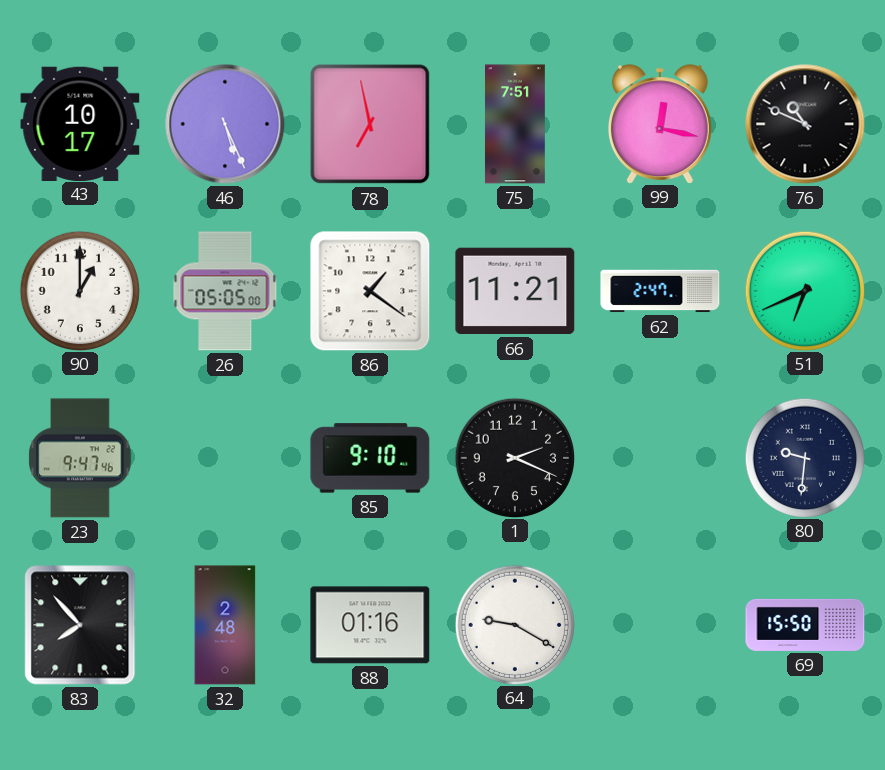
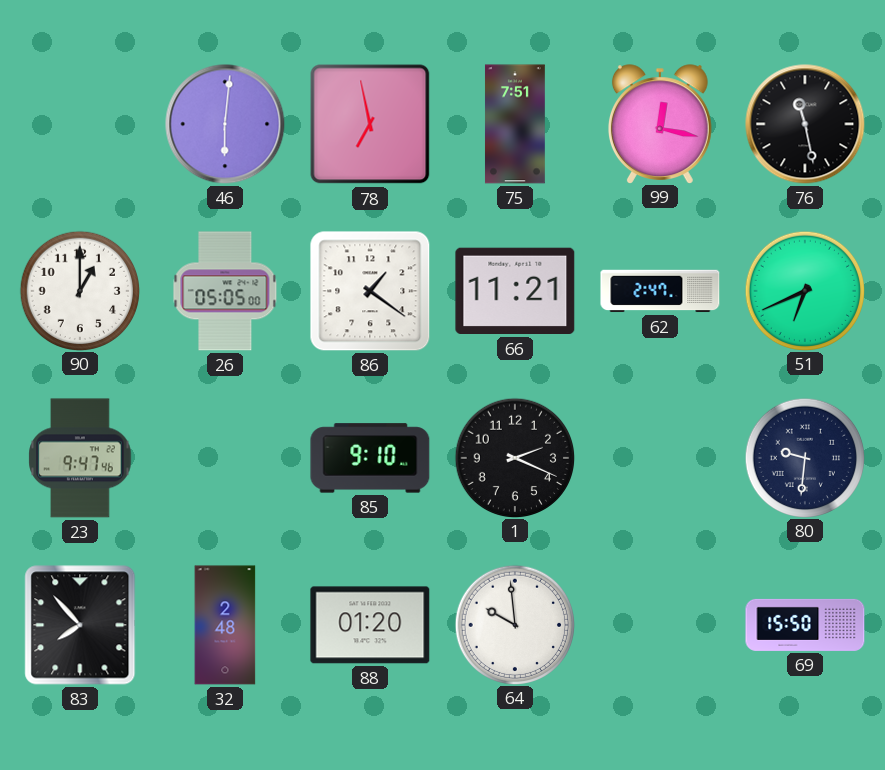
43: 10:17 -> none (80, 123)
46: 5:26 -> 6:01 (225, 124)
76: 10:49 -> 11:28 (805, 124)
88: 01:16 -> 01:20 (370, 625)
64: 9:20 -> 9:59 (514, 624)
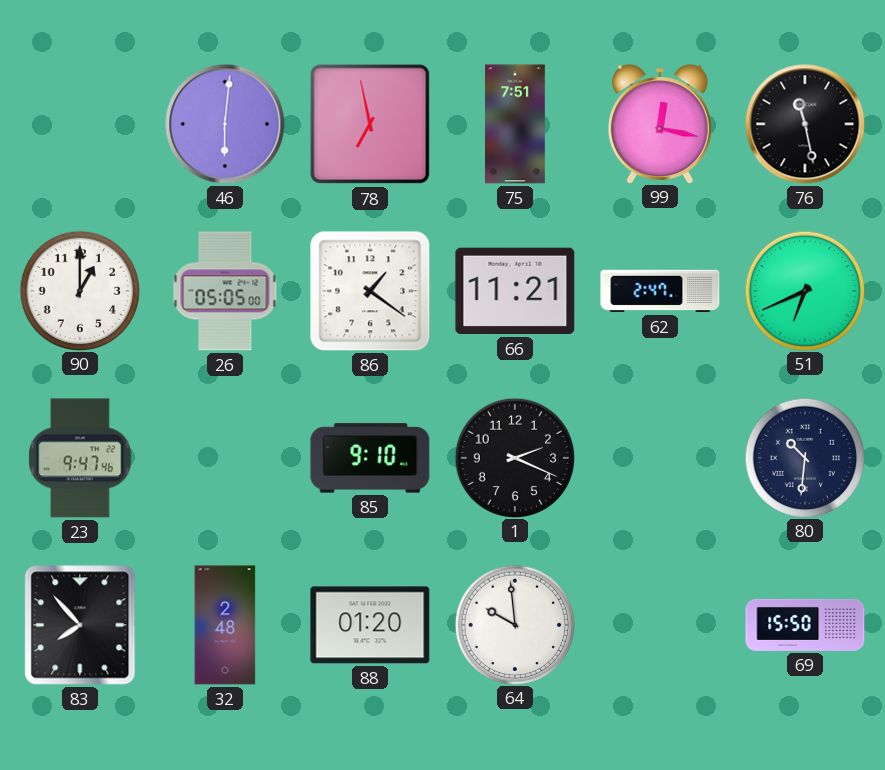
80: 9:31 -> 10:31 (804, 457)
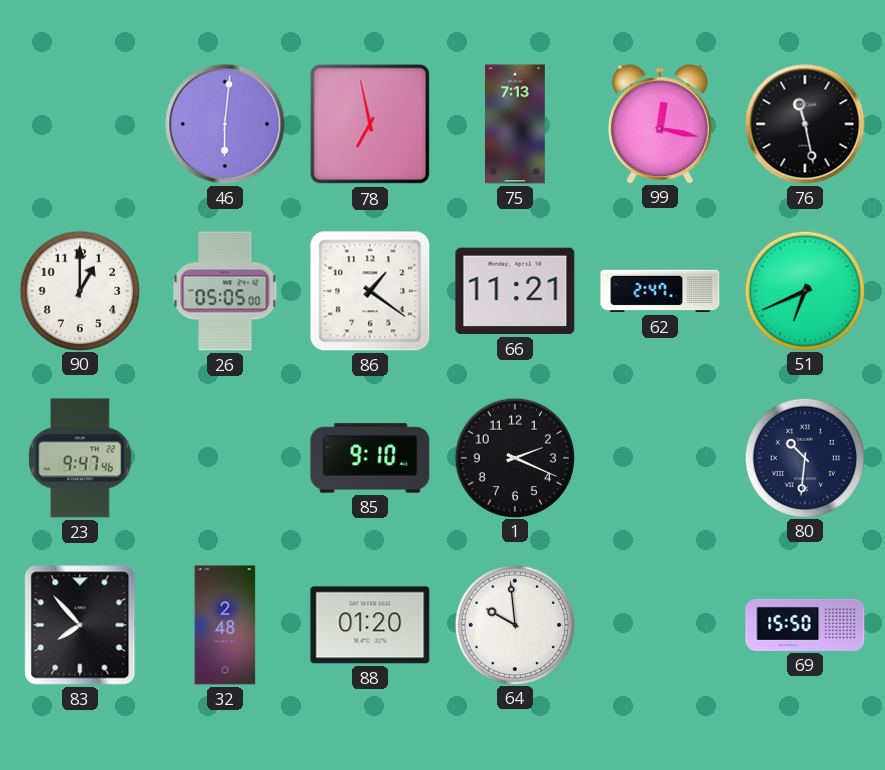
75: 7:51 -> 7:13 (515, 124)
